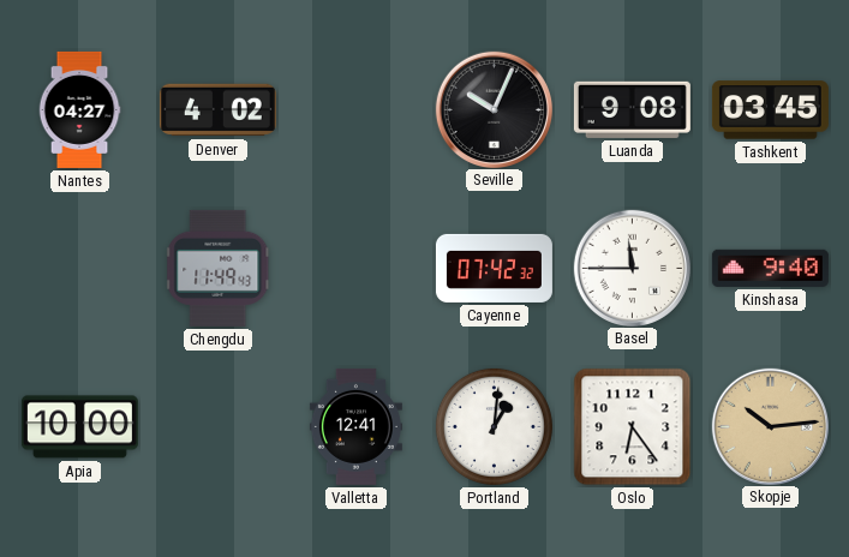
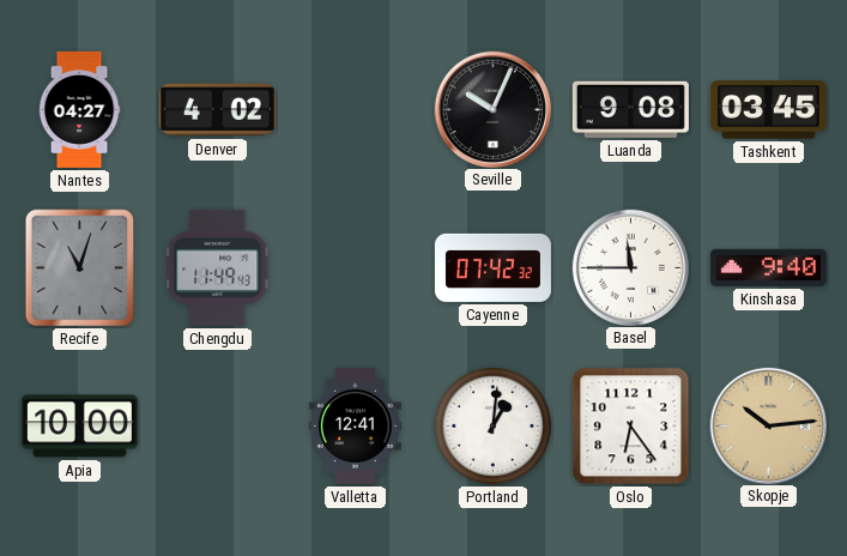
Recife: none -> 11:03 (80, 268)
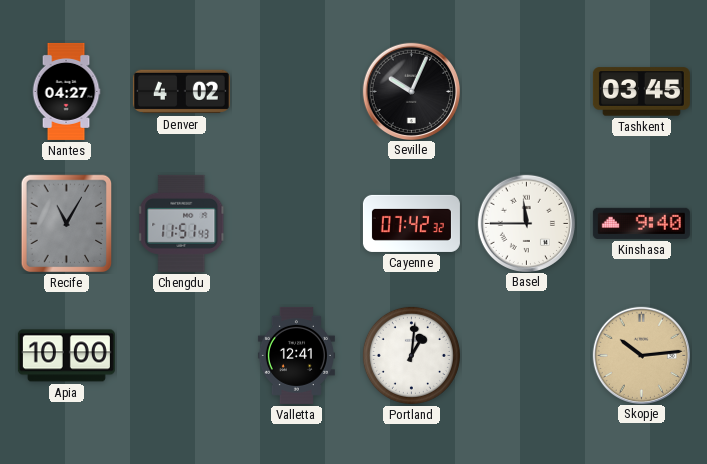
Luanda: 9:08 -> none (630, 109)
Recife: 11:03 -> 11:05 (67, 224)
Chengdu: 11:49 -> 11:51 (182, 223)
Oslo: 6:24 -> none (631, 427)
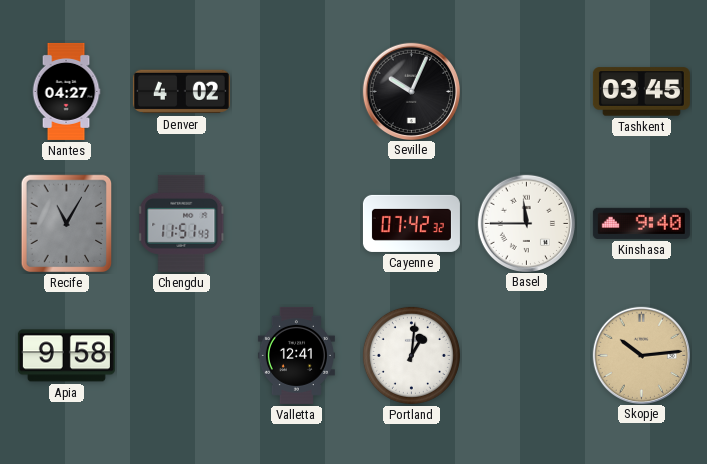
Apia: 10:00 -> 9:58 (66, 356)
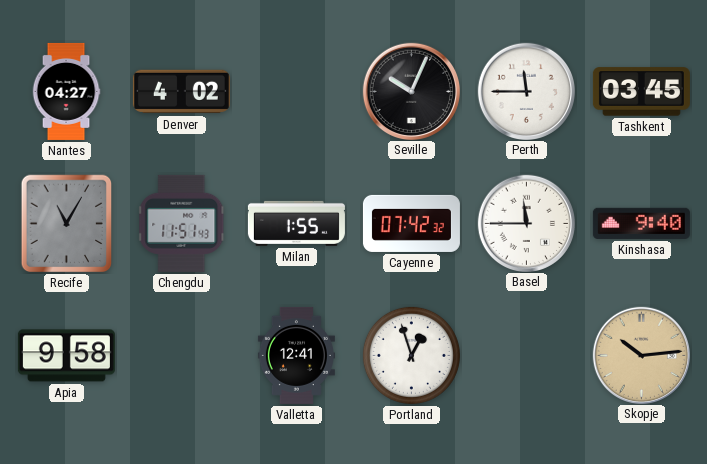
Perth: none -> 11:45 (526, 91)
Milan: none -> 1:55 (296, 223)
Portland: 1:01 -> 12:57 (411, 355)
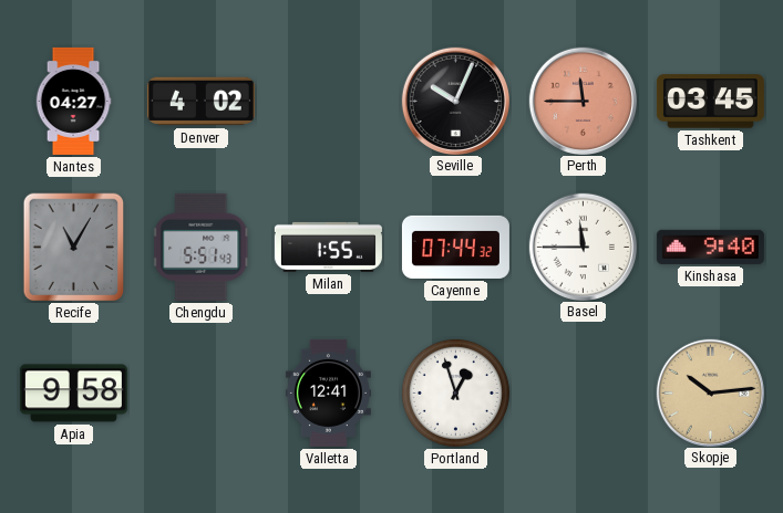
Perth dial: white -> salmon (583, 101)
Chengdu: 11:51 -> 5:51 (202, 247)
Cayenne: 07:42 -> 07:44 (455, 247)
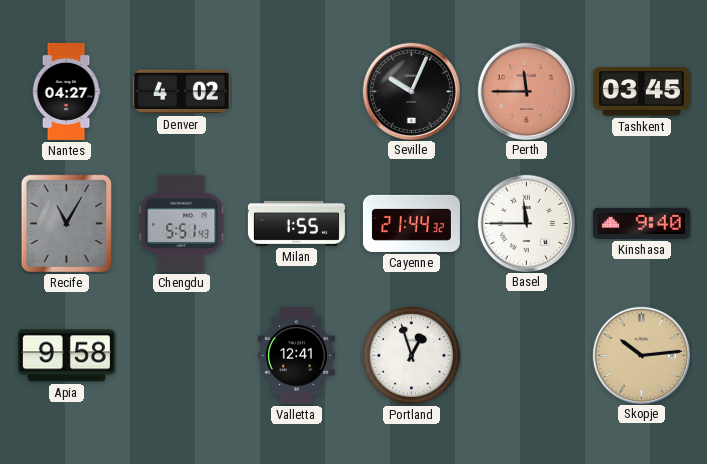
Cayenne: 07:44 -> 21:44 (411, 223)
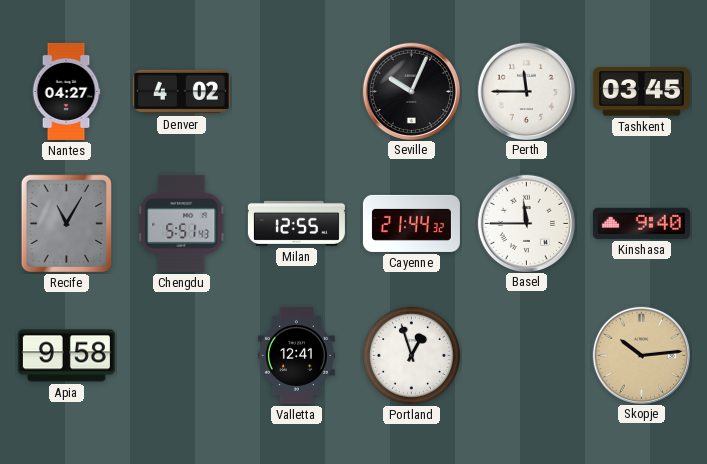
Perth dial: salmon -> white (526, 91)
Milan: 1:55 -> 12:55 (296, 223)
